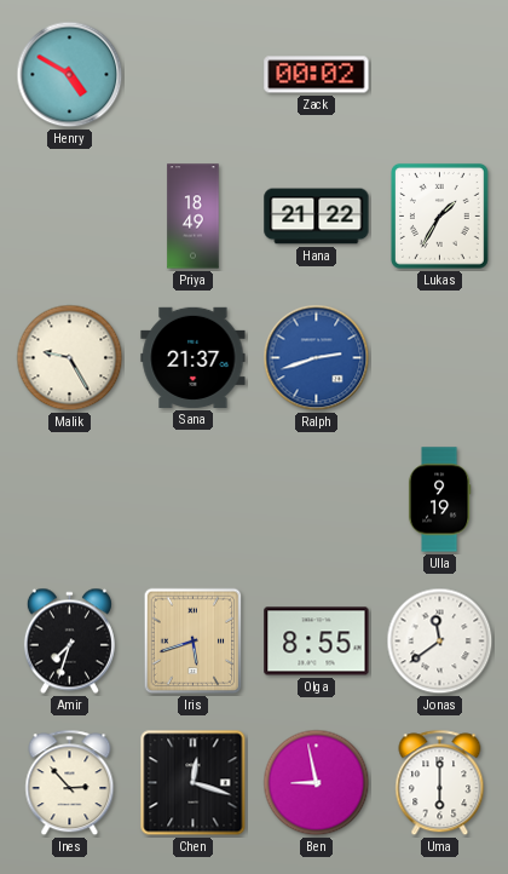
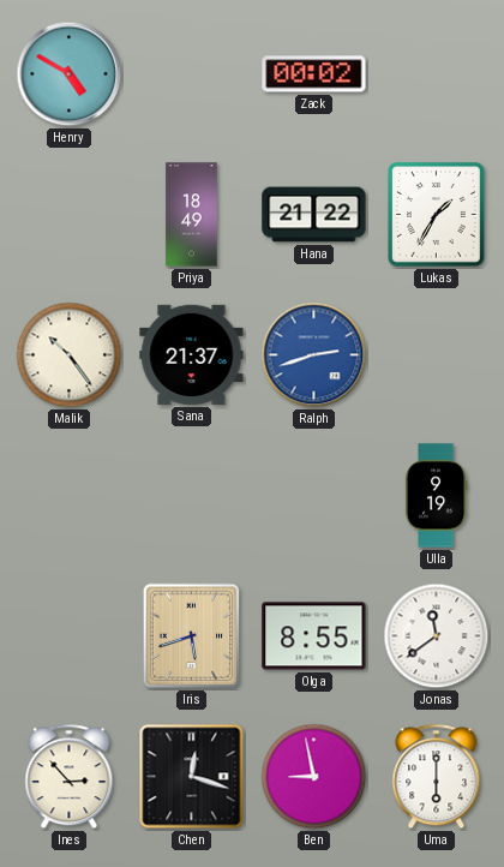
Malik: 9:25 -> 10:24 (70, 355)
Amir: 7:33 -> none (69, 642)
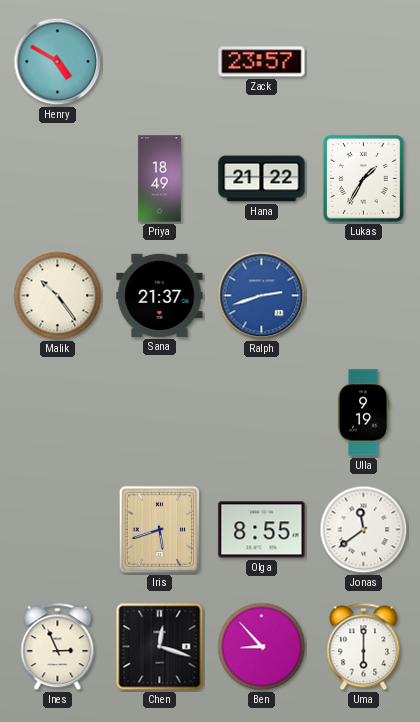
Zack: 00:02 -> 23:57 (262, 62)
Ines: 2:53 -> 2:56 (58, 647)
Ben: 8:58 -> 8:53 (262, 647)
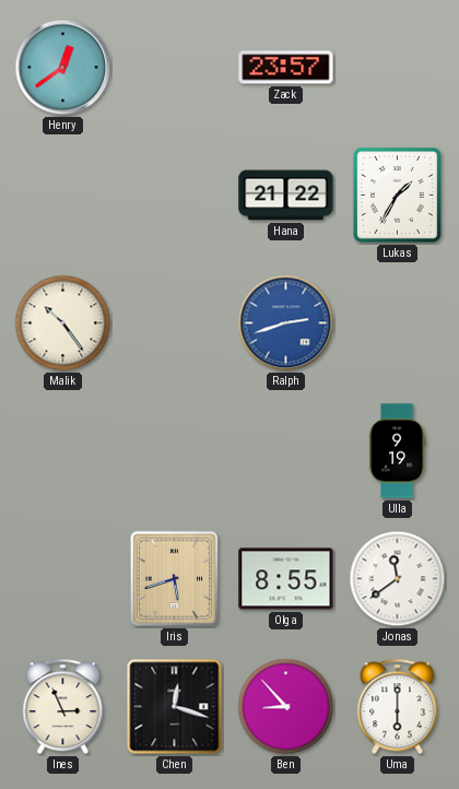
Henry: 4:50 -> 12:39 (63, 68)
Priya: 18:49 -> none (160, 179)
Sana: 21:37 -> none (160, 295)
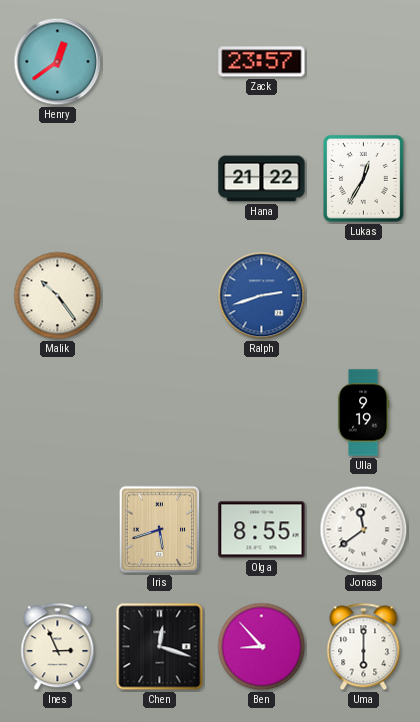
Lukas: 1:35 -> 12:35 (363, 178)
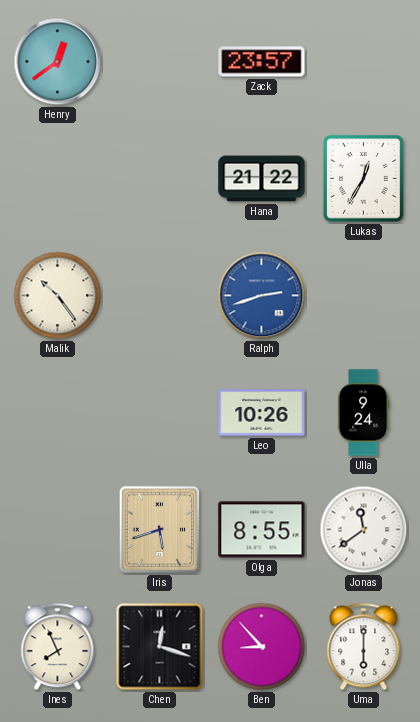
Leo: none -> 10:26 (262, 413)
Ulla: 9:19 -> 9:24 (363, 413)
Ines: 2:56 -> 7:56 (58, 647)
